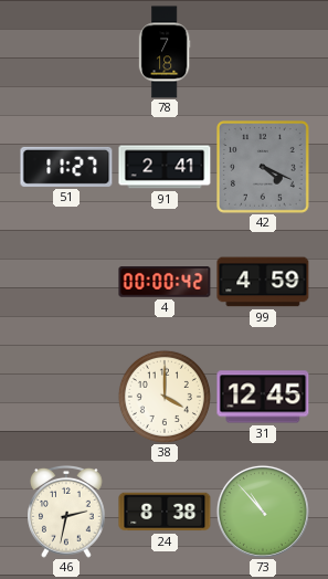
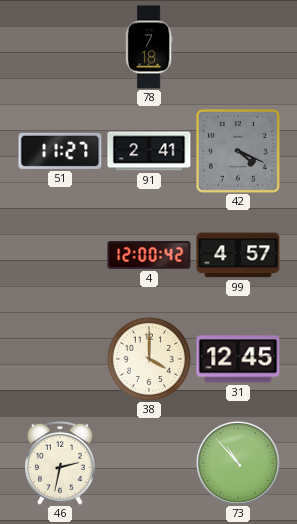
4: 00:00 -> 12:00 (149, 255)
99: 4:59 -> 4:57 (238, 255)
24: 8:38 -> none (165, 512)
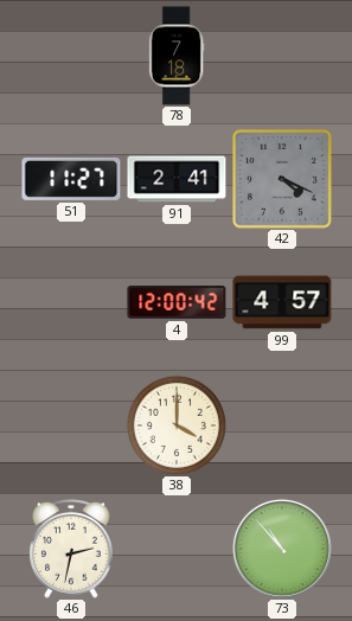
31: 12:45 -> none (238, 359)
